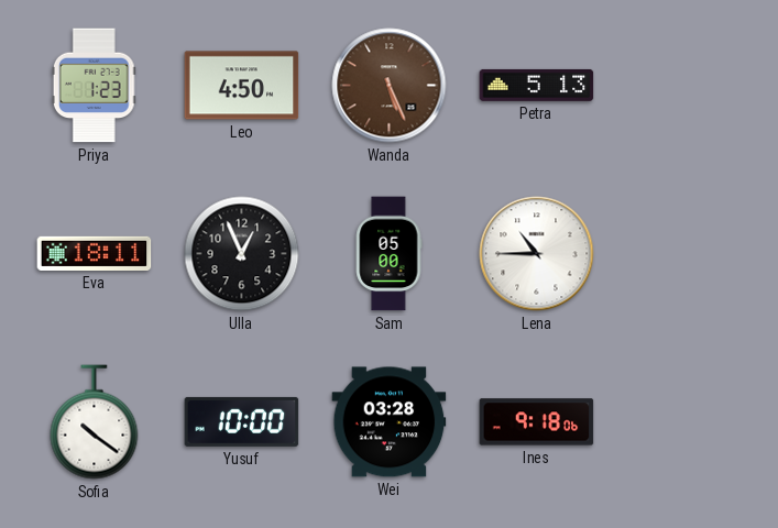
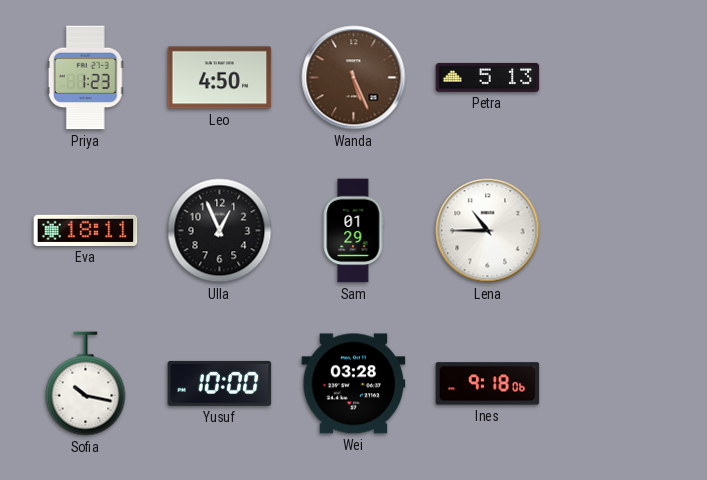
Sam: 05:00 -> 01:29 (353, 231)
Sofia: 10:21 -> 10:17 (86, 384)
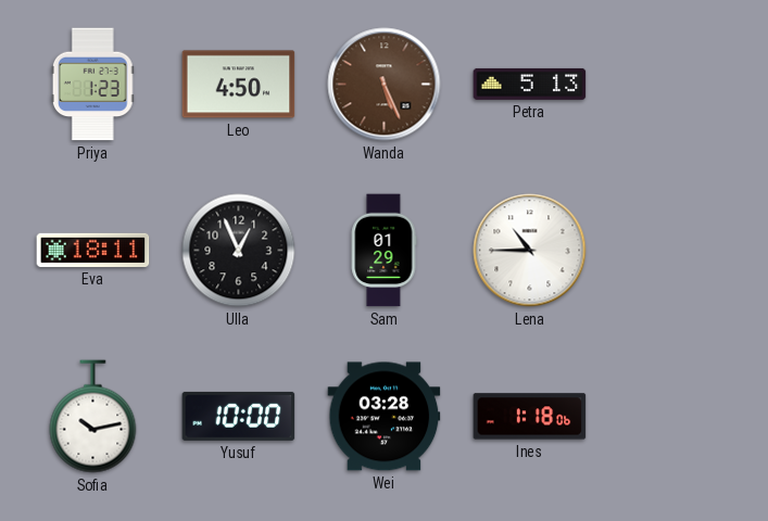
Sofia: 10:17 -> 10:13 (93, 417)
Ines: 9:18 -> 1:18 (530, 417)
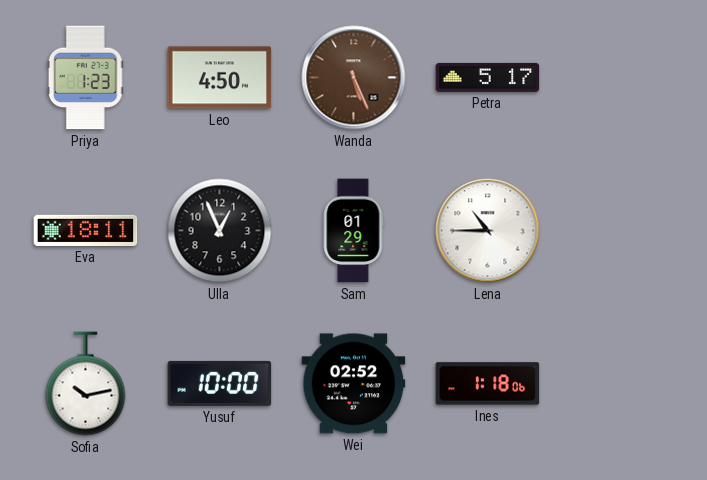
Petra: 5:13 -> 5:17 (488, 77)
Wei: 03:28 -> 02:52 (354, 384)
